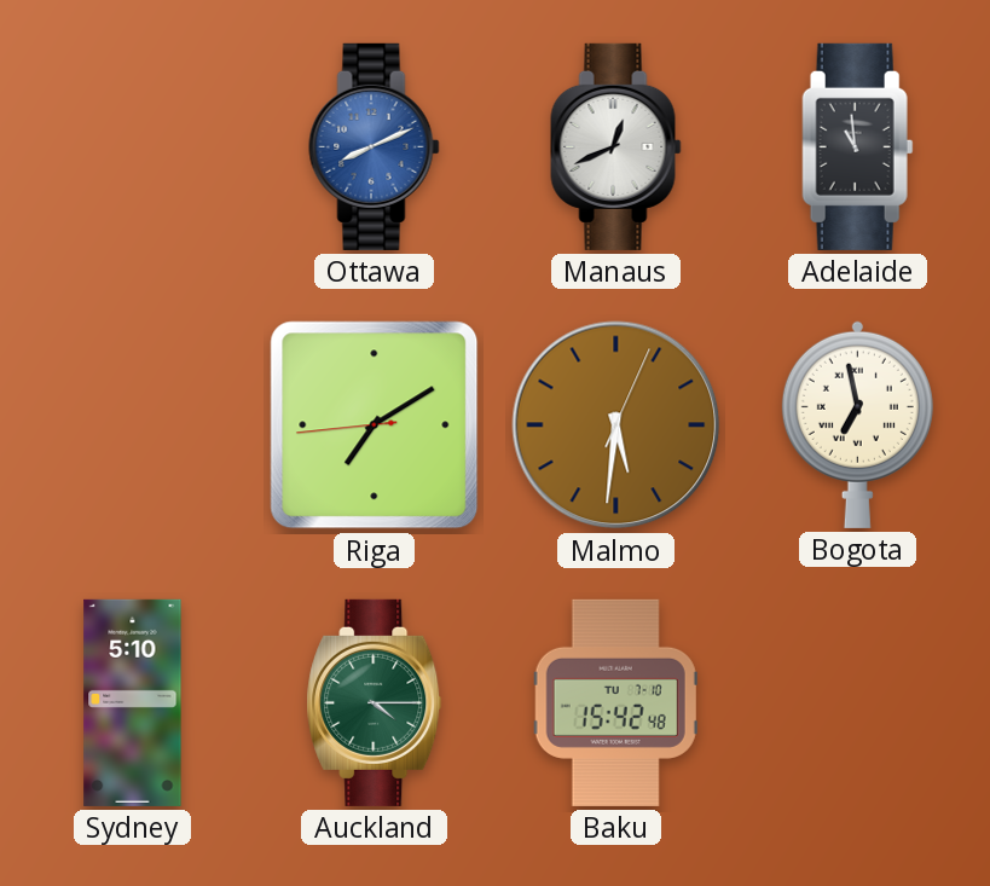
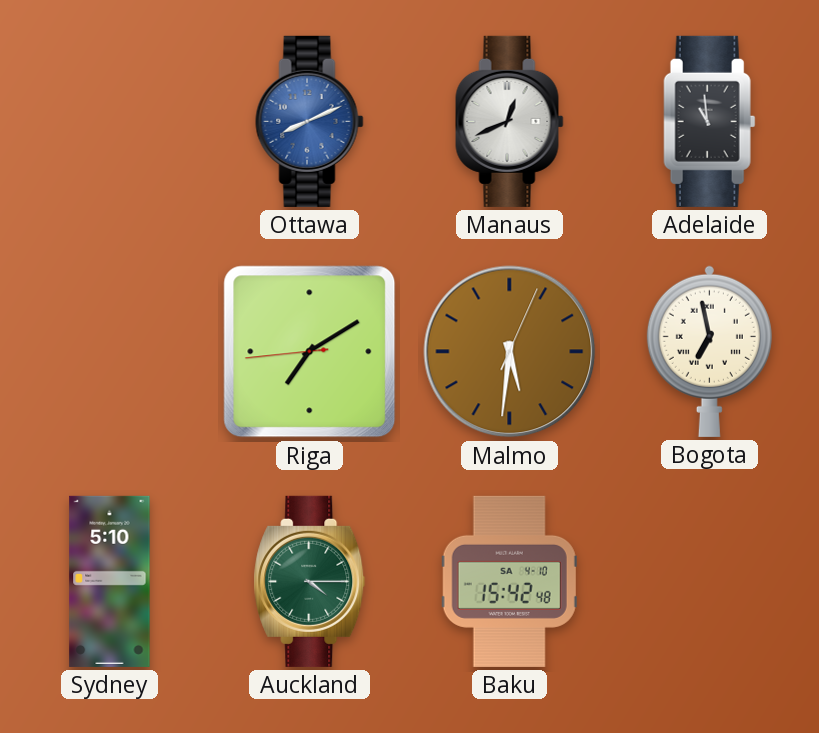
Baku date: TU 7-10 -> SA 4-10 (509, 581)
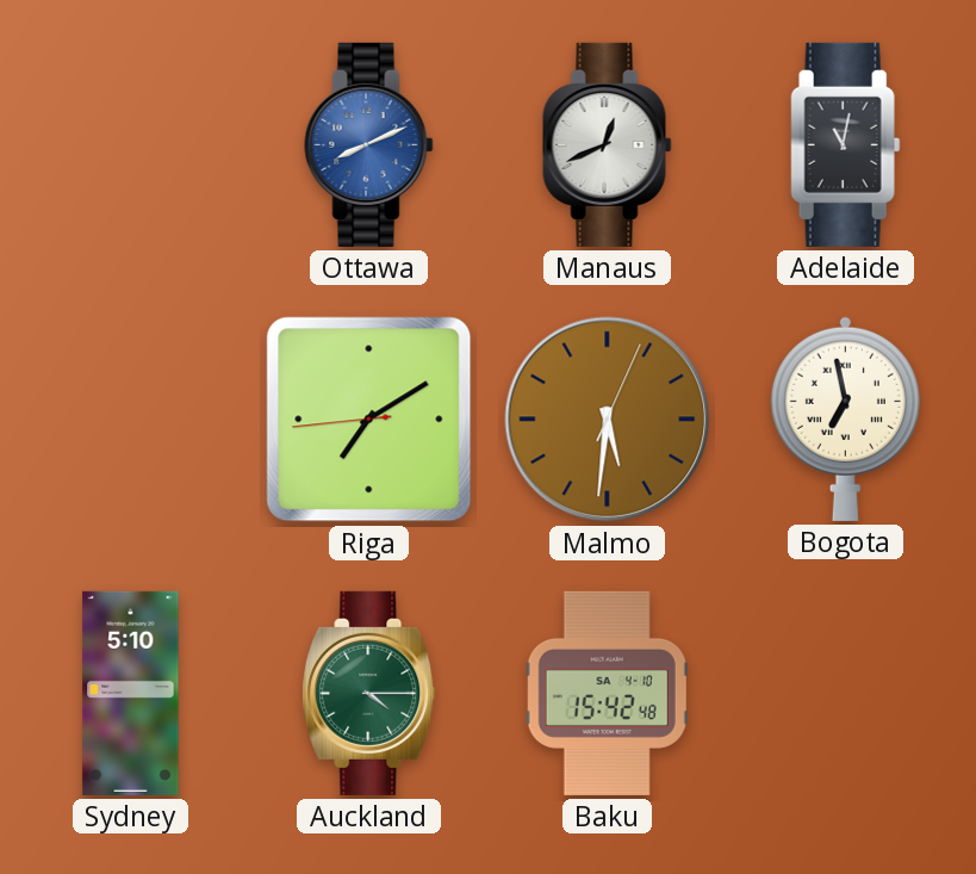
Adelaide: 10:59 -> 11:02 (846, 144)
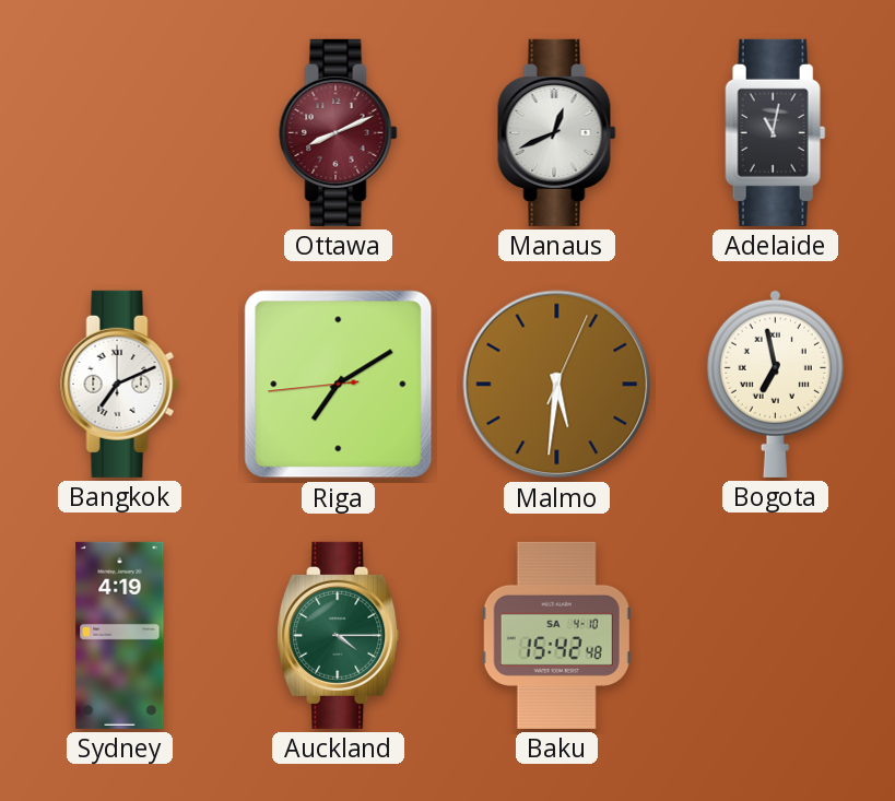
Ottawa dial: blue -> burgundy (339, 132)
Bangkok: none -> 7:11 (120, 384)
Sydney: 5:10 -> 4:19 (120, 635)
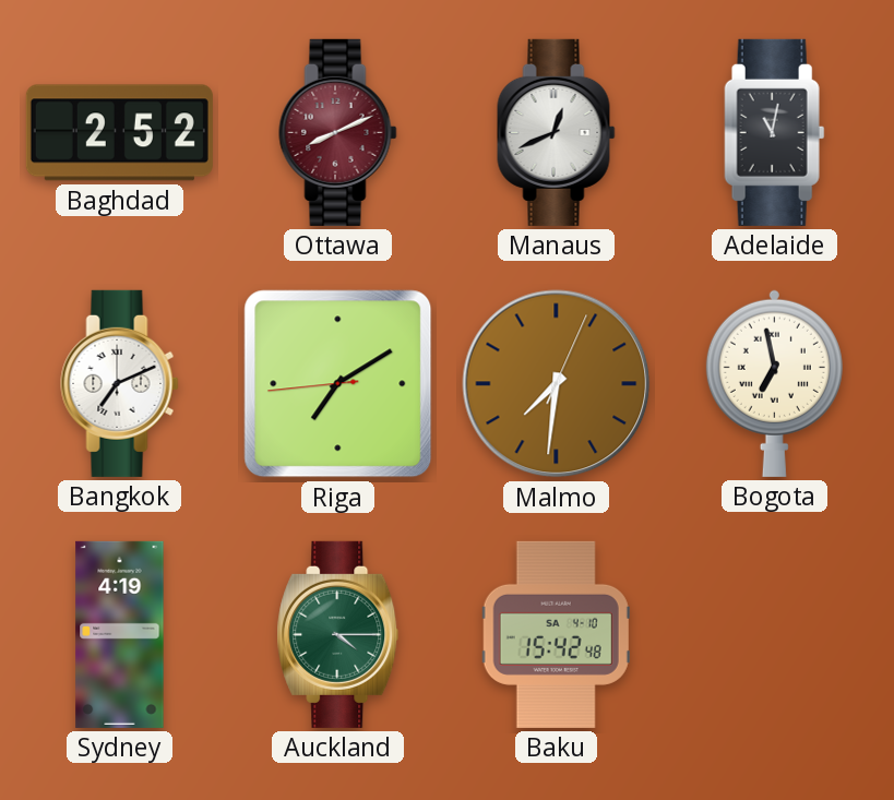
Baghdad: none -> 2:52 (119, 133)
Malmo: 5:31 -> 7:31 (557, 384)
